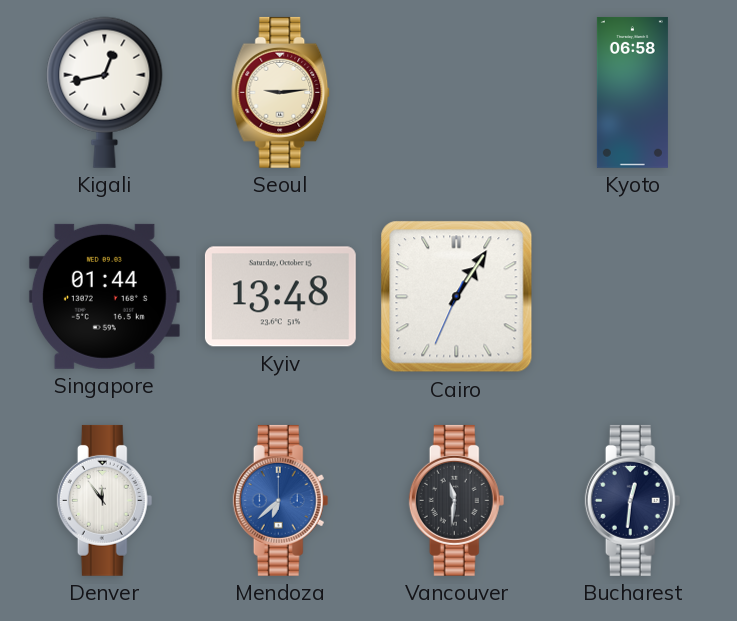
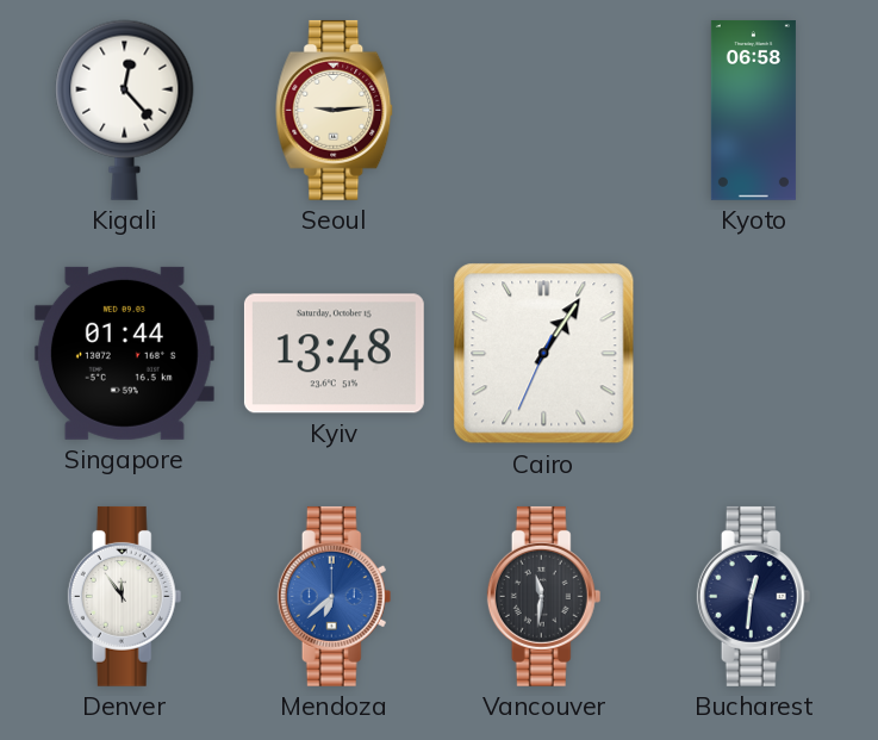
Kigali: 12:43 -> 12:23 (125, 110)
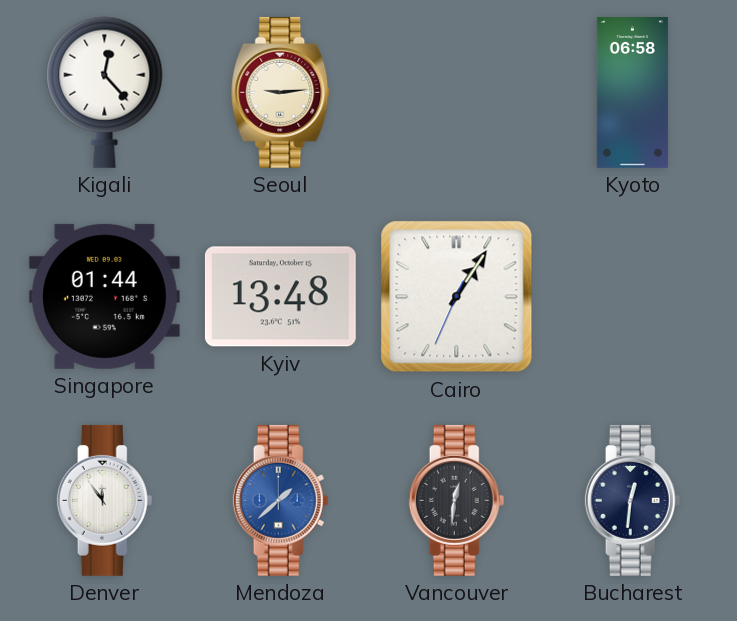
Mendoza: 6:38 -> 1:38 (281, 500)
Vancouver: 11:31 -> 12:31 (457, 500)
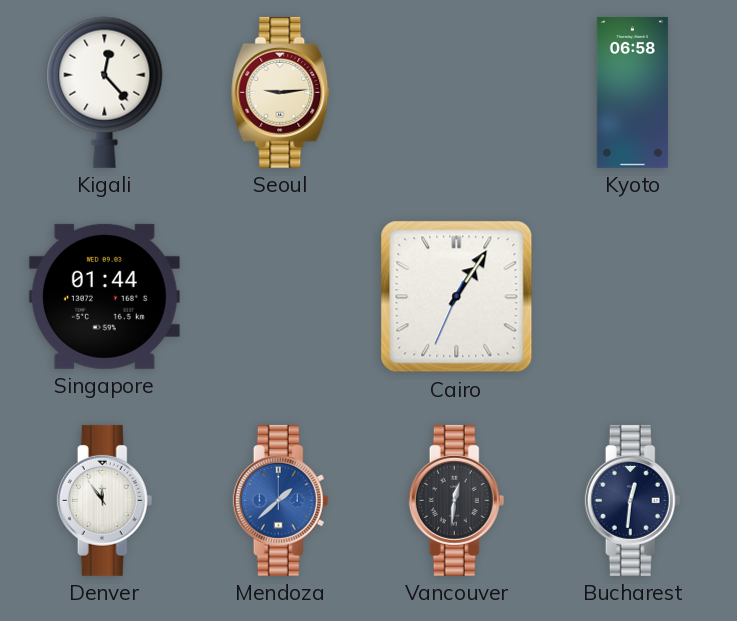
Kyiv: 13:48 -> none (280, 297)
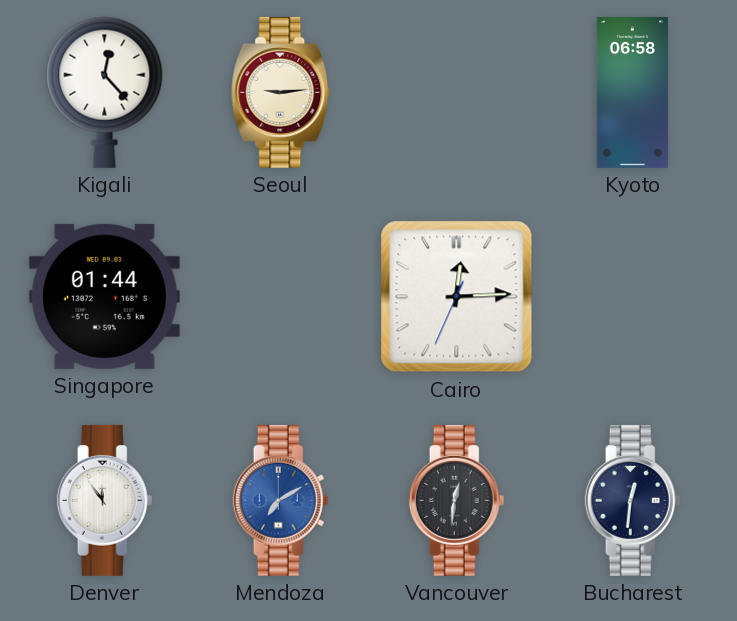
Cairo: 1:05 -> 12:14 (457, 297)
Mendoza: 1:38 -> 7:10 (281, 500)
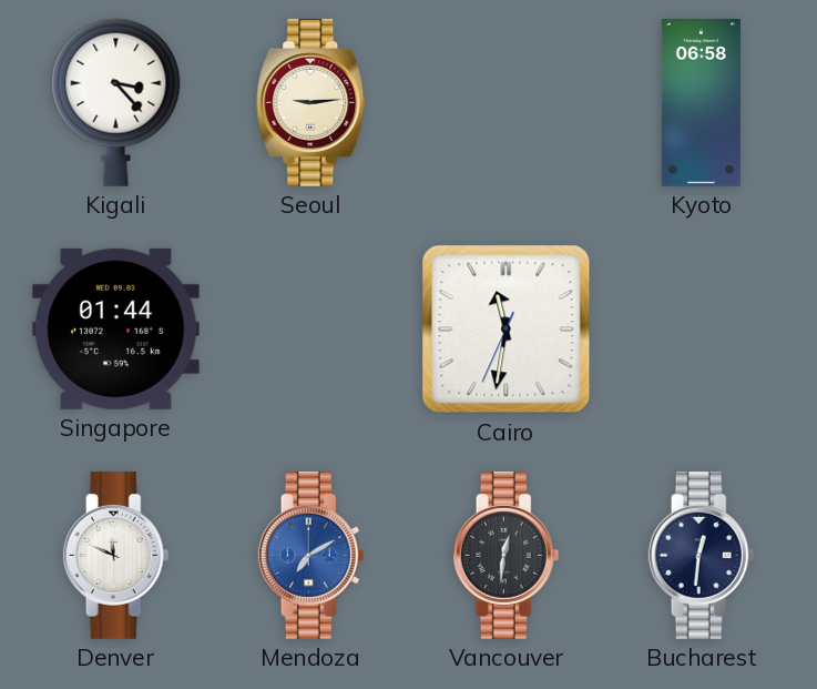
Kigali: 12:23 -> 3:23 (116, 102)
Cairo: 12:14 -> 11:31 (507, 330)
Denver: 11:54 -> 11:49 (116, 555)
